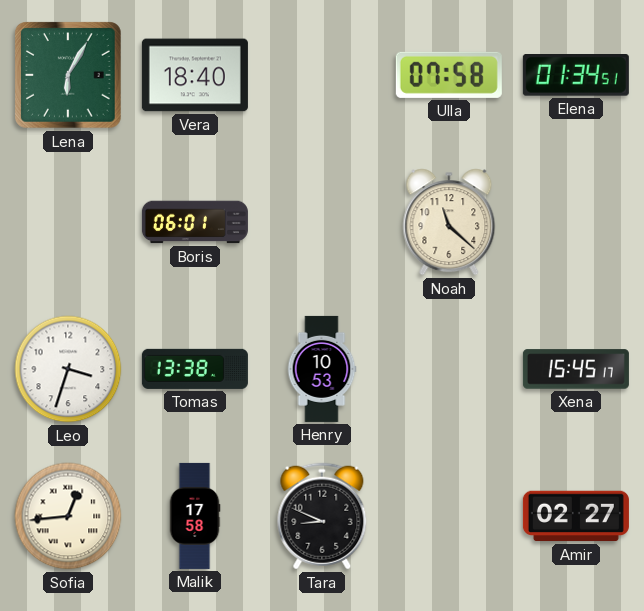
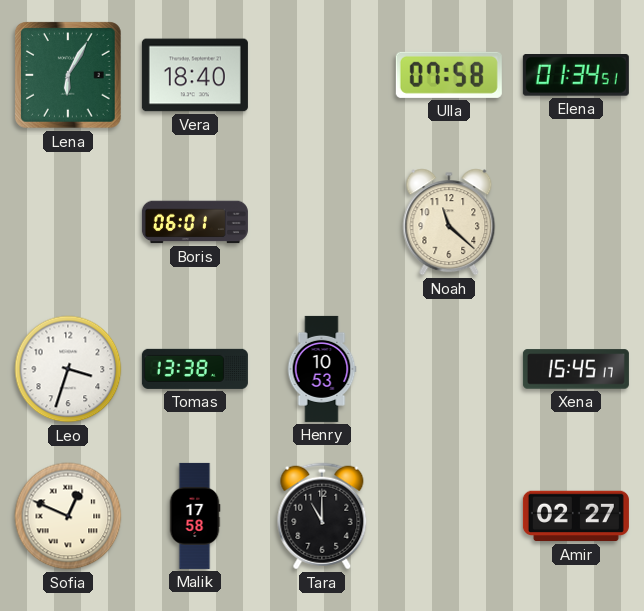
Sofia: 12:44 -> 12:49 (68, 516)
Tara: 8:49 -> 11:00 (322, 516)
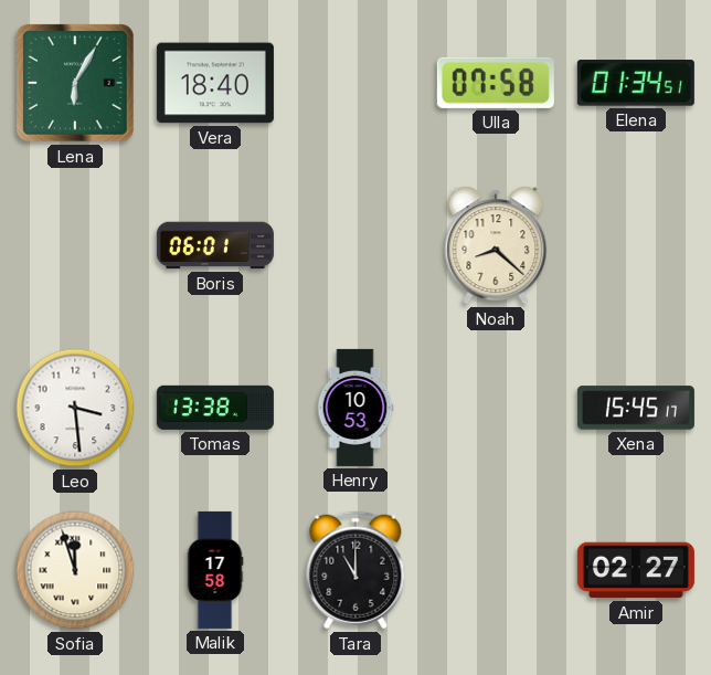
Noah: 11:22 -> 8:22 (496, 245)
Leo: 3:33 -> 3:29 (75, 408)
Sofia: 12:49 -> 11:57 (75, 570)
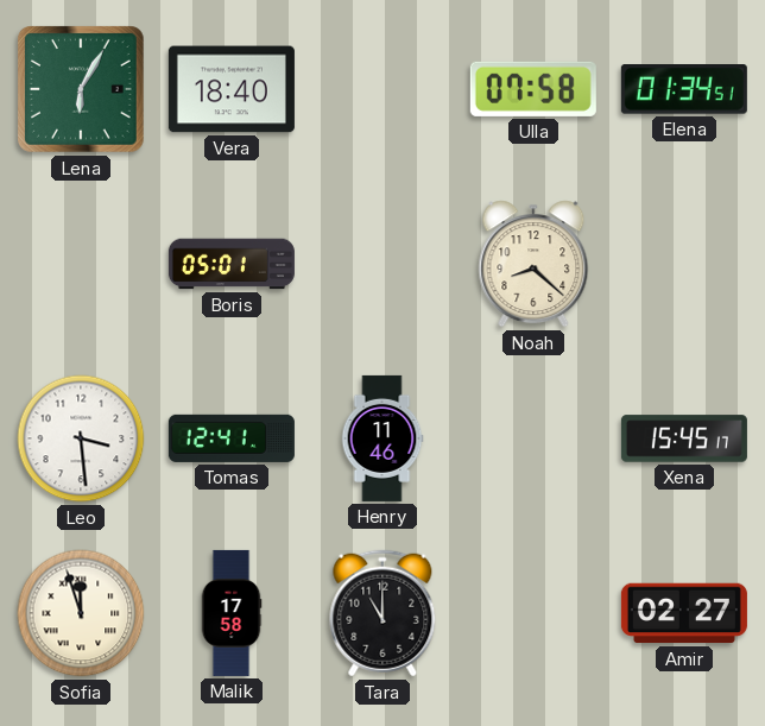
Boris: 06:01 -> 05:01 (232, 264)
Tomas: 13:38 -> 12:41 (232, 438)
Henry: 10:53 -> 11:46 (383, 438)
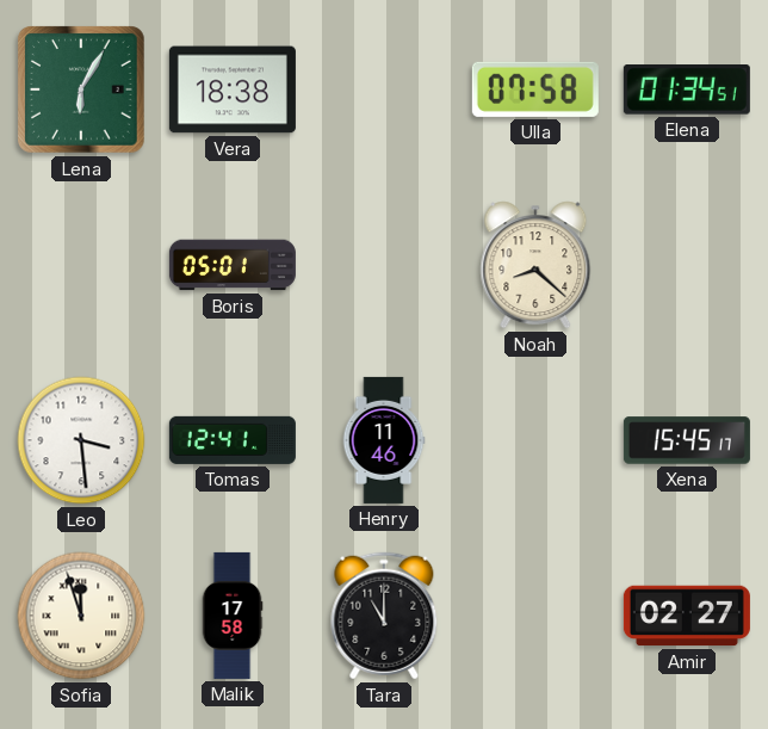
Vera: 18:40 -> 18:38 (233, 89)
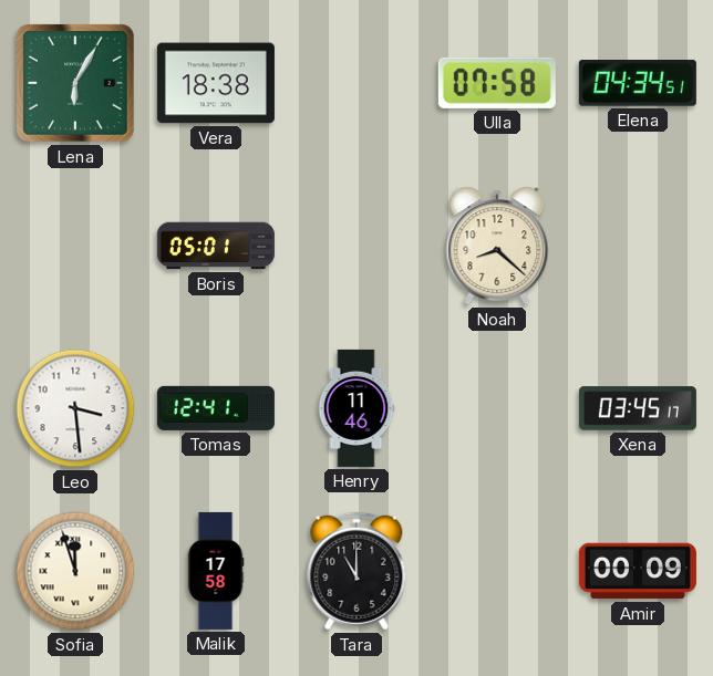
Elena: 01:34 -> 04:34 (638, 83)
Xena: 15:45 -> 03:45 (638, 408)
Amir: 02:27 -> 00:09 (638, 571)
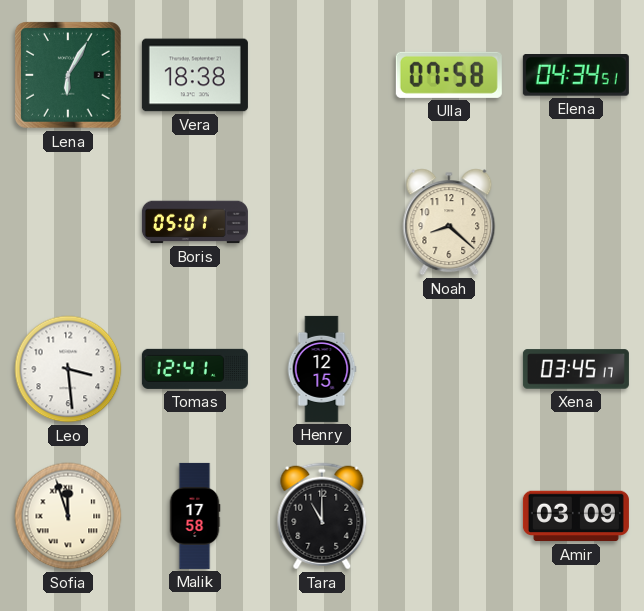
Henry: 11:46 -> 12:15 (322, 369)
Amir: 00:09 -> 03:09 (576, 516)
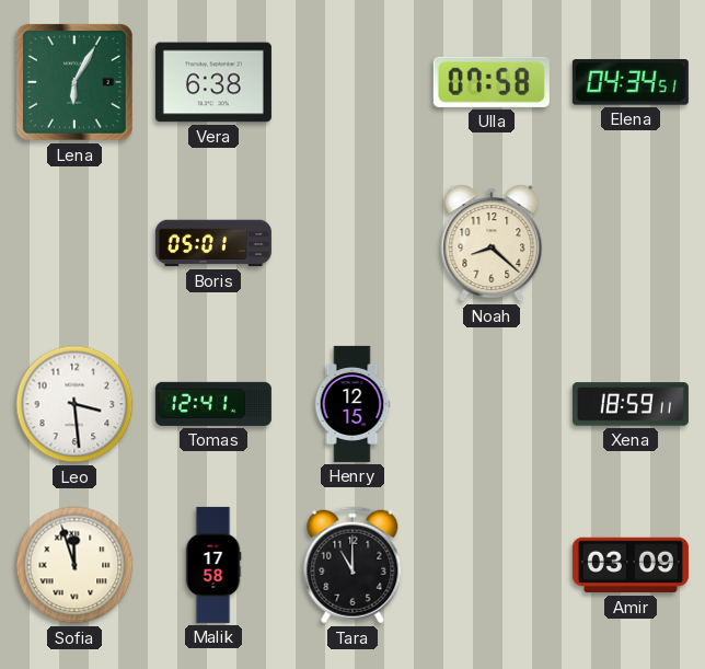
Vera: 18:38 -> 6:38 (213, 82)
Xena: 03:45 -> 18:59 (631, 404)
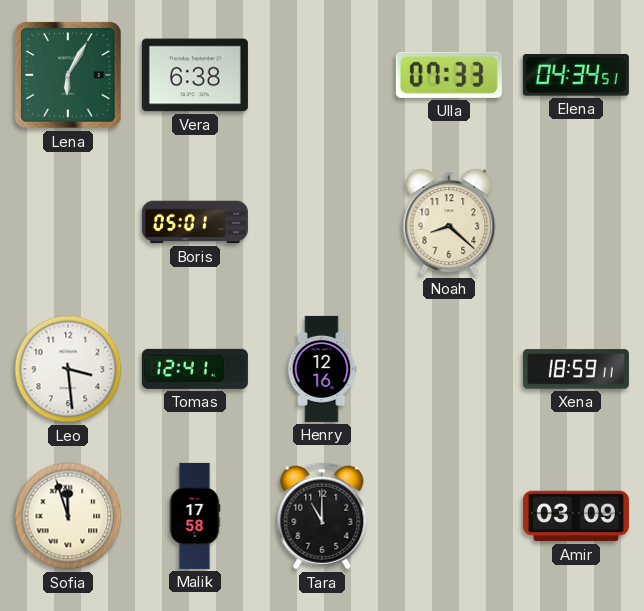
Ulla: 07:58 -> 07:33 (449, 75)
Henry: 12:15 -> 12:16 (322, 369)
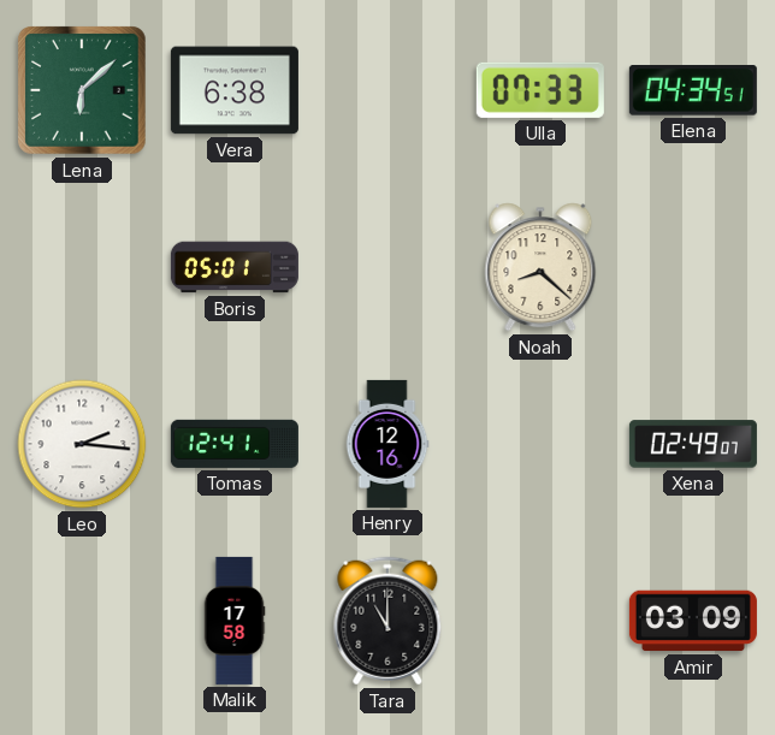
Lena: 6:05 -> 6:08 (83, 91)
Leo: 3:29 -> 2:16 (82, 444)
Xena: 18:59 -> 02:49 (693, 444)
Sofia: 11:57 -> none (68, 516)
